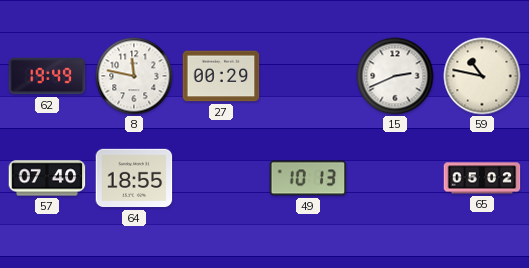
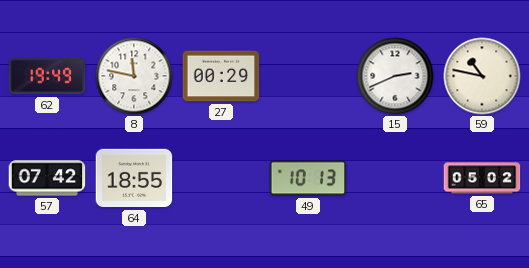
57: 07:40 -> 07:42 (47, 178)
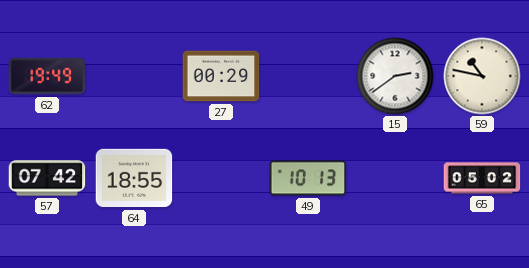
8: 11:47 -> none (134, 76)
15: 2:41 -> 2:39 (395, 76)
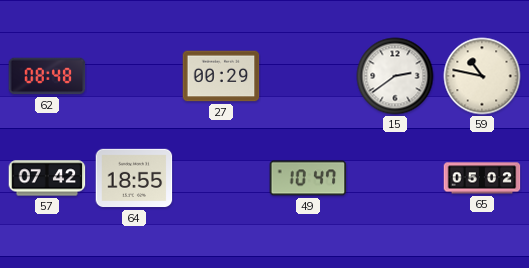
62: 19:49 -> 08:48 (47, 76)
49: 10:13 -> 10:47 (308, 178)
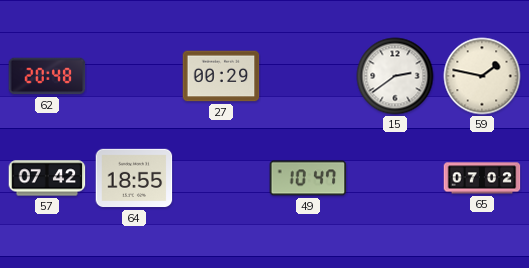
62: 08:48 -> 20:48 (47, 76)
59: 10:47 -> 1:47 (482, 76)
65: 05:02 -> 07:02 (482, 178)
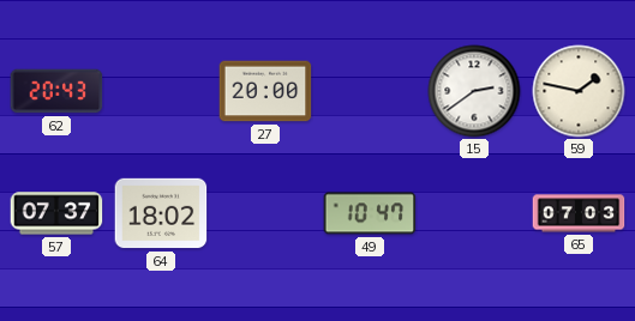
62: 20:48 -> 20:43 (56, 91)
27: 00:29 -> 20:00 (265, 91)
57: 07:42 -> 07:37 (56, 213)
64: 18:55 -> 18:02 (161, 213)
65: 07:02 -> 07:03 (579, 213)
